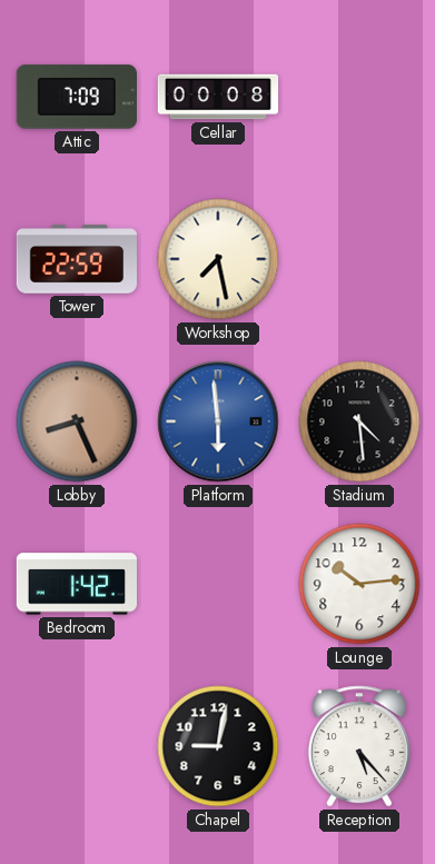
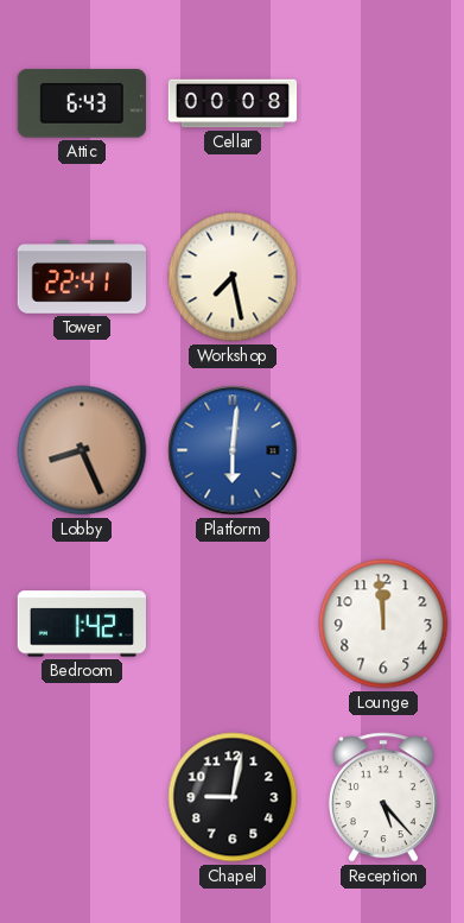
Attic: 7:09 -> 6:43 (82, 103)
Tower: 22:59 -> 22:41 (81, 277)
Platform: 5:59 -> 6:01 (233, 450)
Stadium: 4:29 -> none (359, 421)
Lounge: 10:14 -> 11:59 (383, 624)
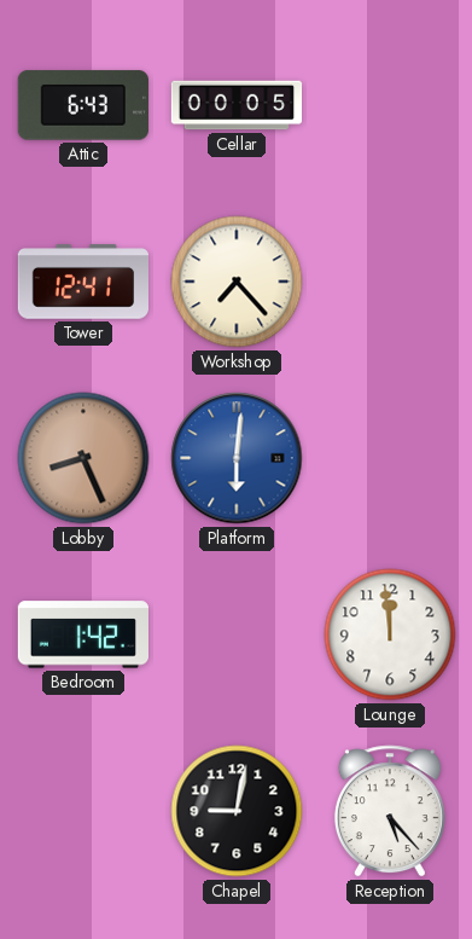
Cellar: 00:08 -> 00:05 (237, 105)
Tower: 22:41 -> 12:41 (82, 282)
Workshop: 7:28 -> 7:23 (237, 282)
